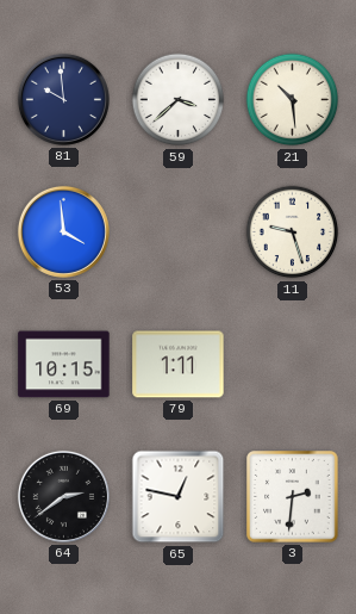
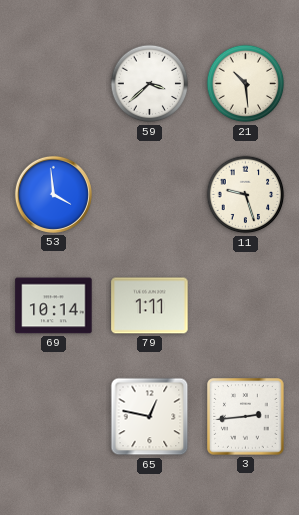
81: 9:59 -> none (63, 99)
69: 10:15 -> 10:14 (54, 306)
64: 2:39 -> none (63, 496)
3: 2:31 -> 2:44 (246, 417)
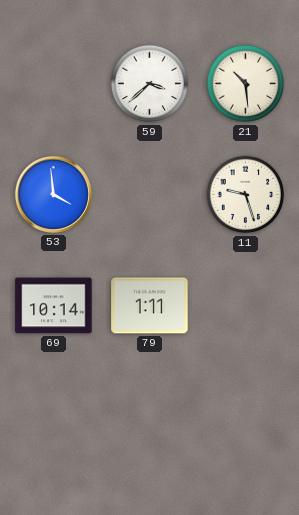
65: 12:47 -> none (150, 417)
3: 2:44 -> none (246, 417)
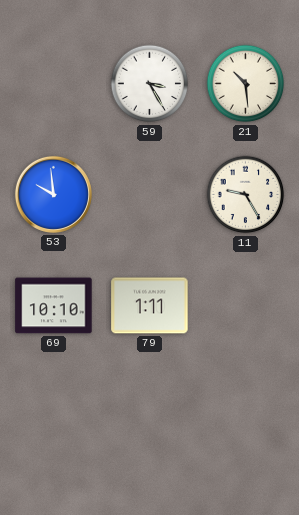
59: 3:38 -> 3:25 (150, 84)
53: 3:59 -> 9:59 (53, 194)
11: 9:27 -> 9:25 (246, 195)
69: 10:14 -> 10:10 (54, 306)
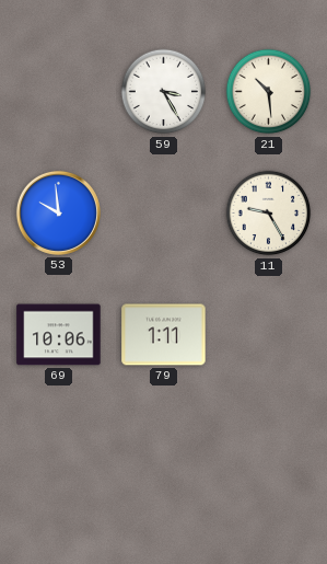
69: 10:10 -> 10:06 (59, 335)
